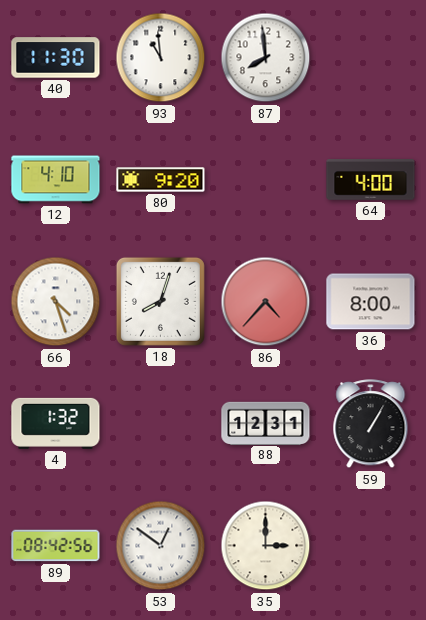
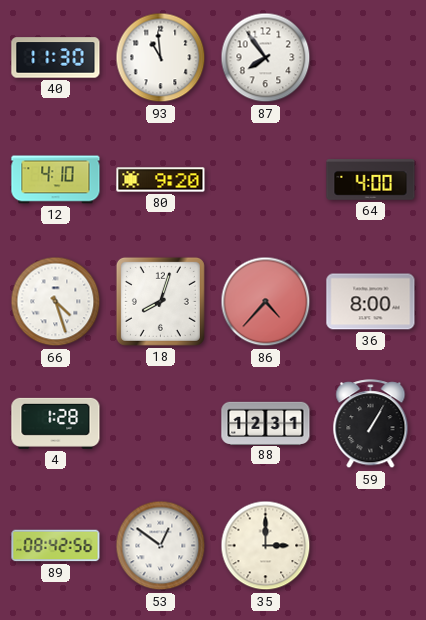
87: 7:59 -> 7:54 (266, 58)
4: 1:32 -> 1:28 (56, 423)
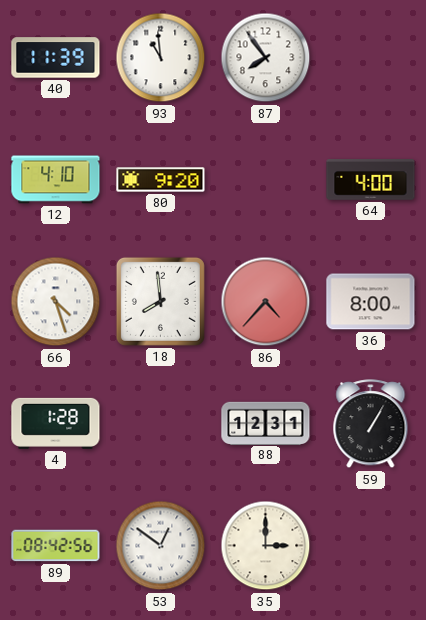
40: 11:30 -> 11:39 (56, 58)
18: 8:03 -> 7:59 (160, 301)
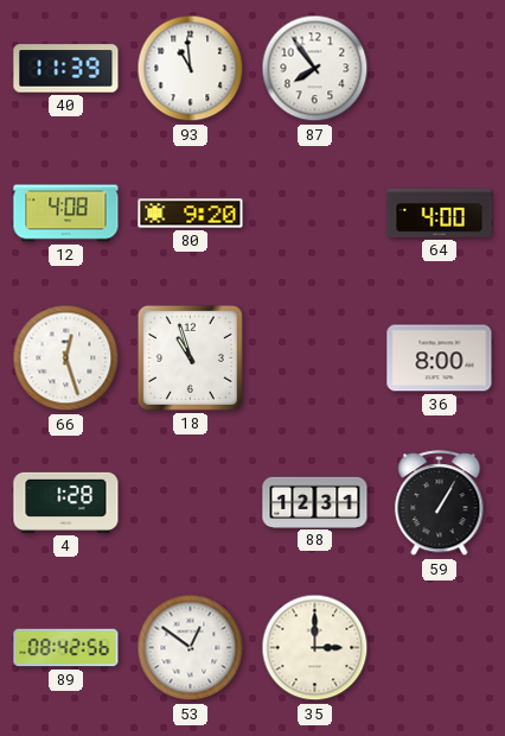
12: 4:10 -> 4:08 (66, 214)
66: 4:27 -> 12:27 (66, 359)
18: 7:59 -> 10:57 (190, 357)
86: 4:37 -> none (266, 302)
